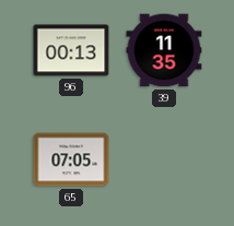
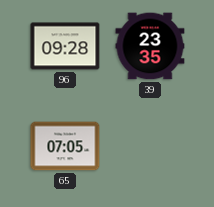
96: 00:13 -> 09:28 (65, 46)
39: 11:35 -> 23:35 (150, 46)
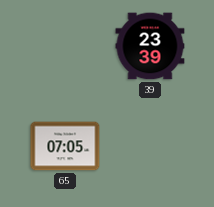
96: 09:28 -> none (65, 46)
39: 23:35 -> 23:39 (150, 46)
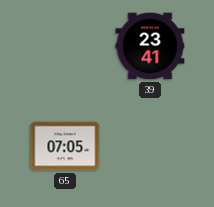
39: 23:39 -> 23:41 (150, 46)
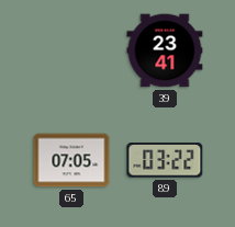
89: none -> 03:22 (165, 160)
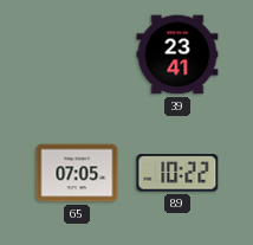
89: 03:22 -> 10:22 (177, 173)
